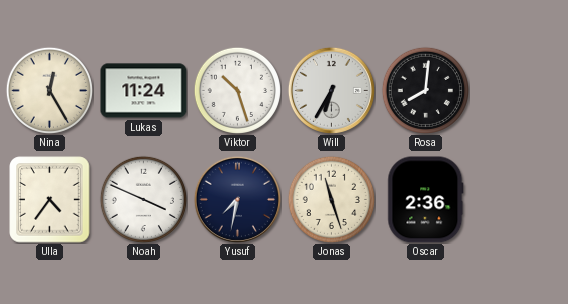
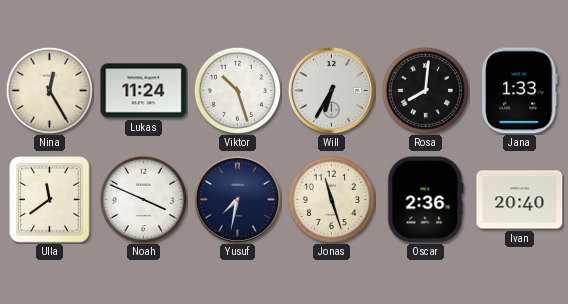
Jana: none -> 1:33 (520, 91)
Ulla: 4:36 -> 11:39 (50, 200)
Ivan: none -> 20:40 (520, 200)
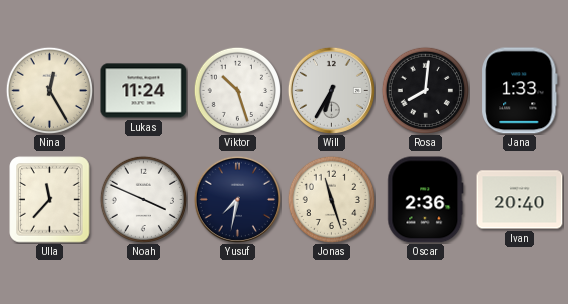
Ulla: 11:39 -> 11:37 (50, 200)
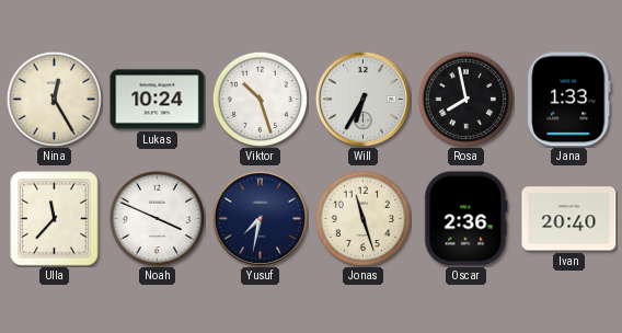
Lukas: 11:24 -> 10:24 (158, 100)
Rosa: 8:01 -> 7:58 (465, 99)
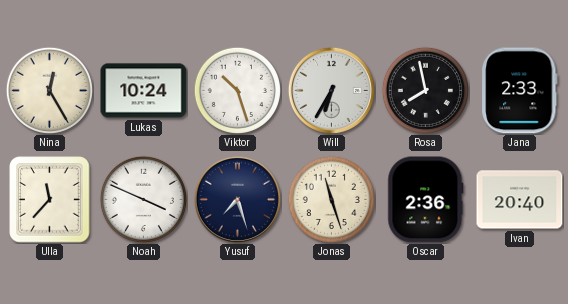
Jana: 1:33 -> 2:33 (520, 91)
Yusuf: 7:32 -> 7:27 (237, 199)
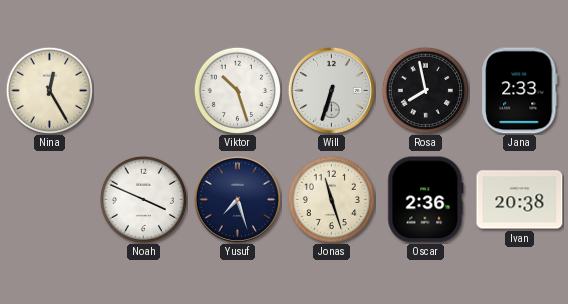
Lukas: 10:24 -> none (144, 91)
Will: 6:35 -> 6:33 (331, 90)
Ulla: 11:37 -> none (50, 200)
Ivan: 20:40 -> 20:38 (520, 200)
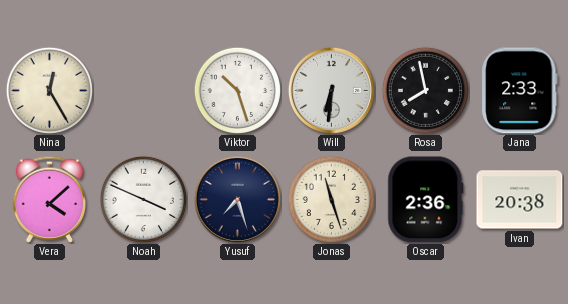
Will: 6:33 -> 6:31 (331, 90)
Vera: none -> 4:08 (49, 199)
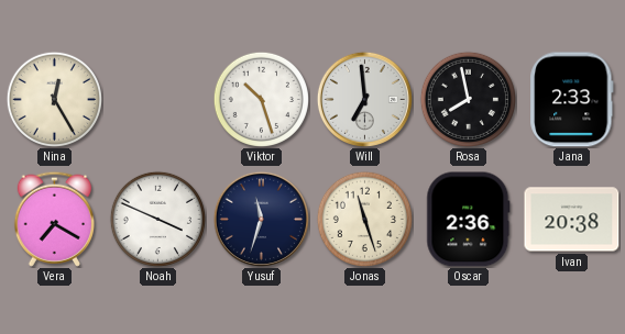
Will: 6:31 -> 6:59 (364, 99)
Vera: 4:08 -> 7:20 (54, 219)
Yusuf: 7:27 -> 11:33 (261, 219)
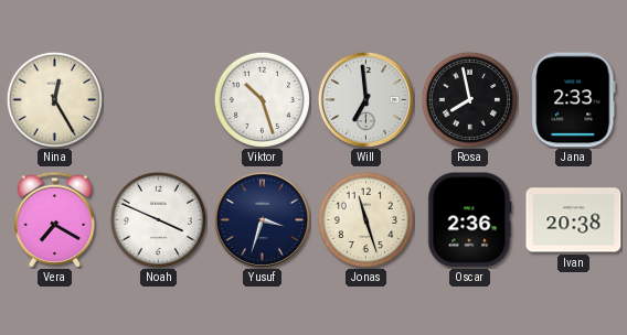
Yusuf: 11:33 -> 3:33 (262, 219)
